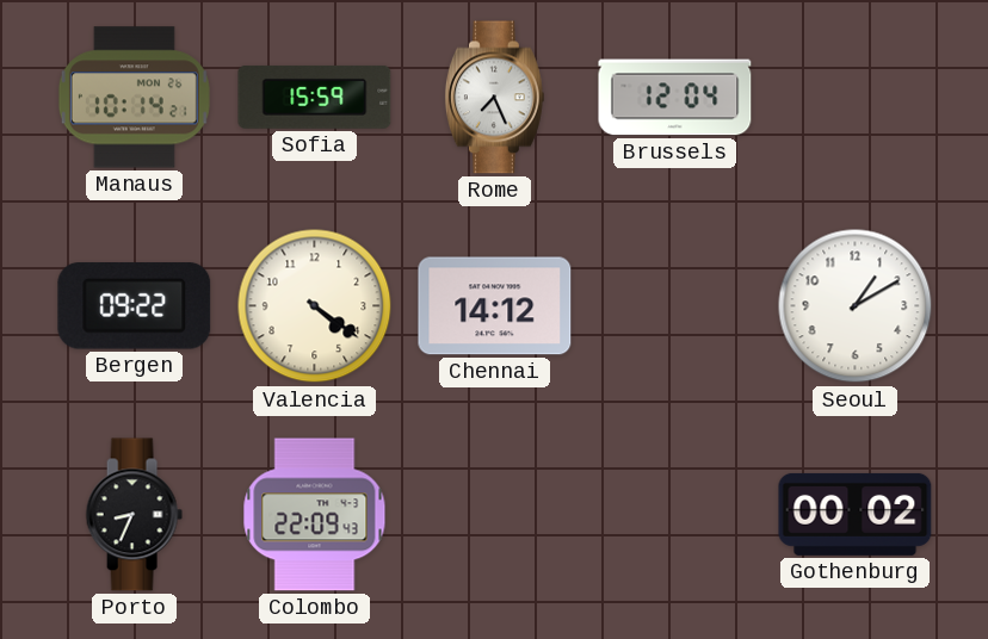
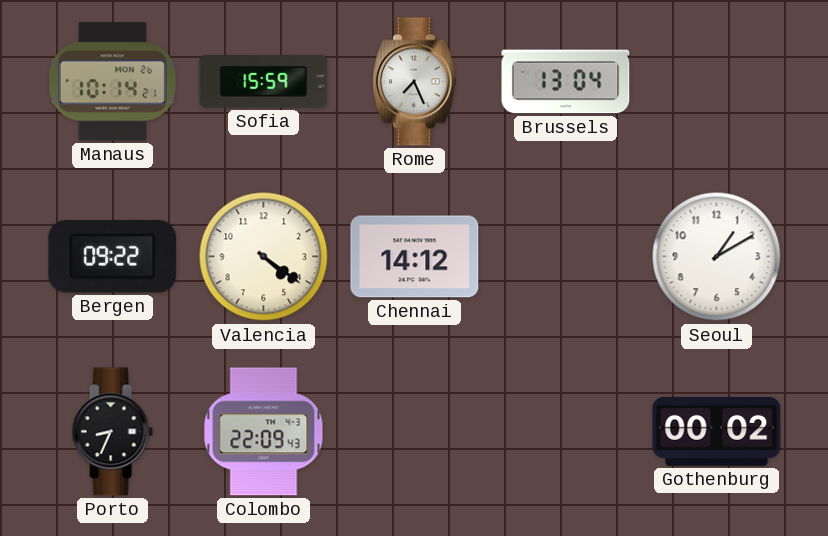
Brussels: 12:04 -> 13:04 (566, 82)
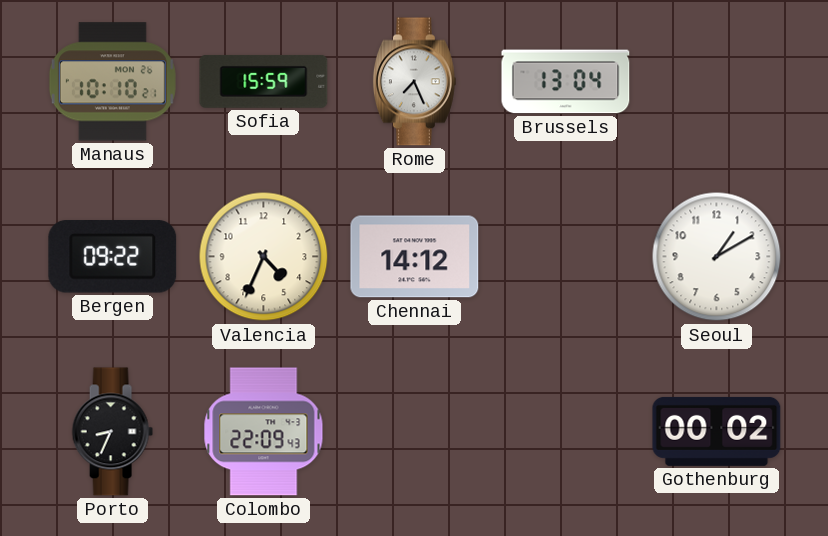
Manaus: 10:14 -> 10:10 (112, 82)
Valencia: 4:21 -> 4:34 (264, 257)
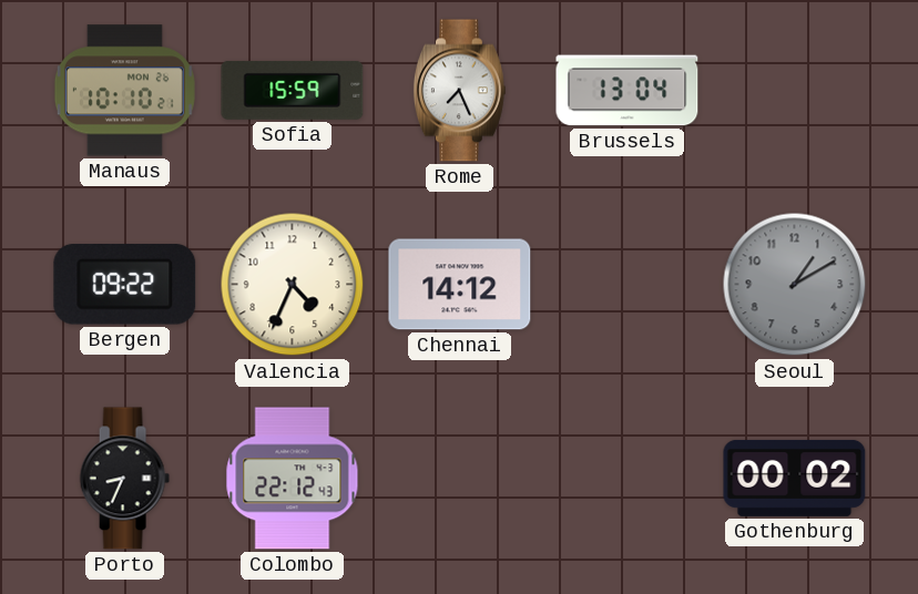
Seoul dial: white -> grey (795, 285)
Colombo: 22:09 -> 22:12 (293, 479)
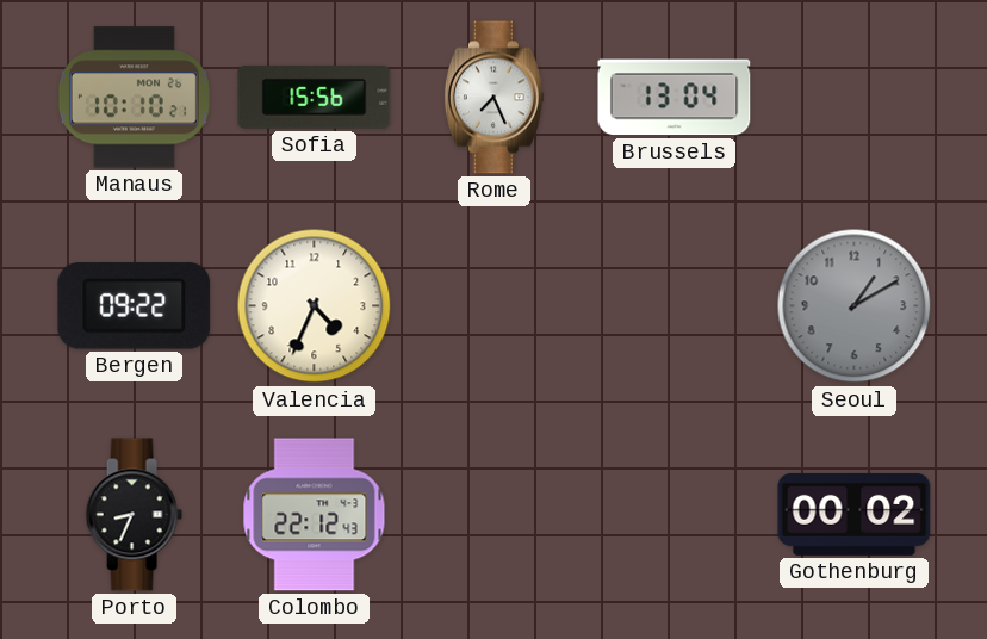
Sofia: 15:59 -> 15:56 (315, 97)
Chennai: 14:12 -> none (460, 285)
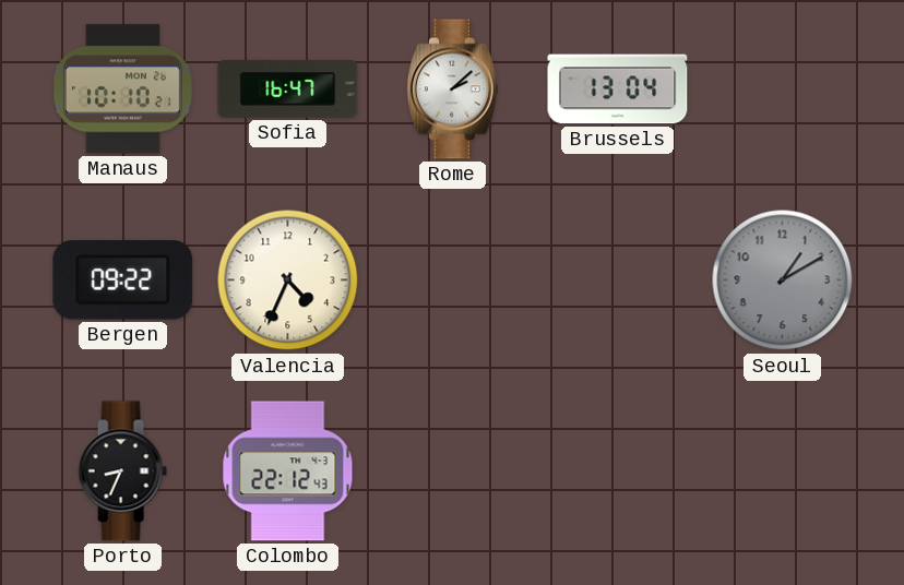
Sofia: 15:56 -> 16:47 (288, 88)
Rome: 7:26 -> 2:08 (452, 89)
Gothenburg: 00:02 -> none (855, 514)
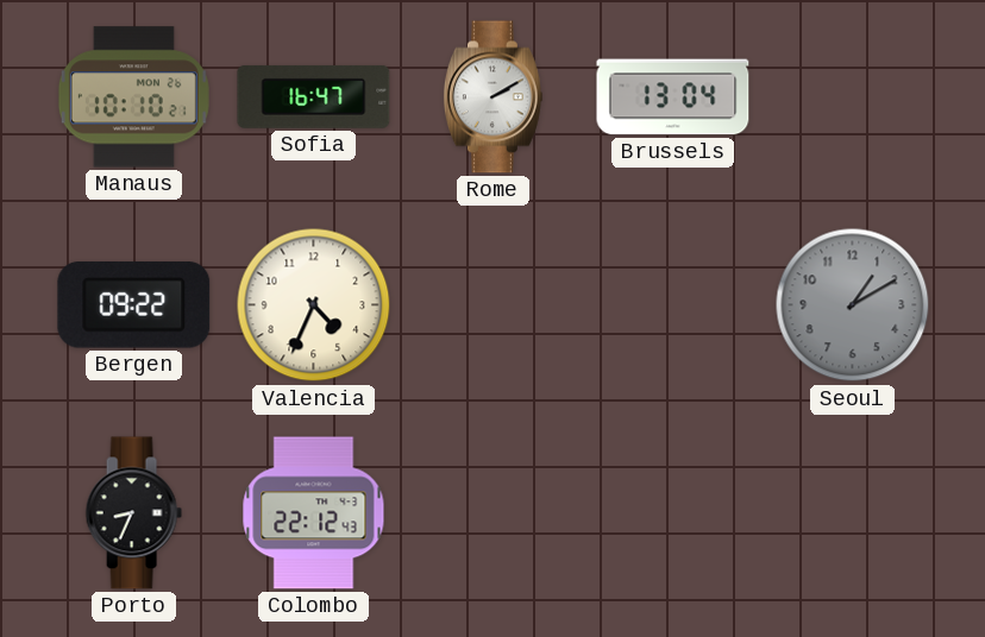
Rome: 2:08 -> 2:10 (492, 97)
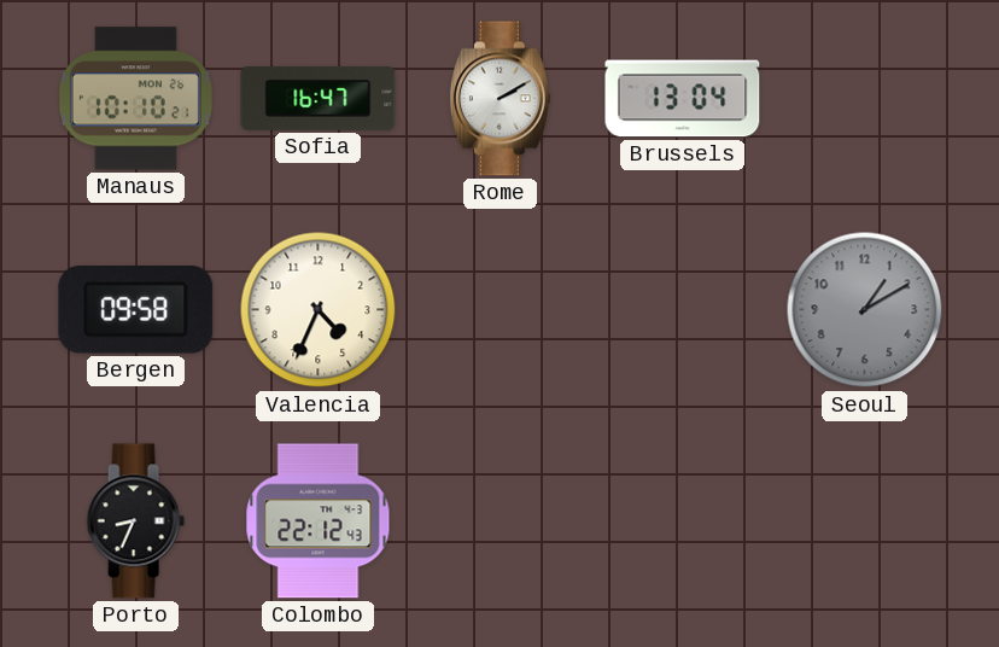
Bergen: 09:22 -> 09:58 (136, 310)
